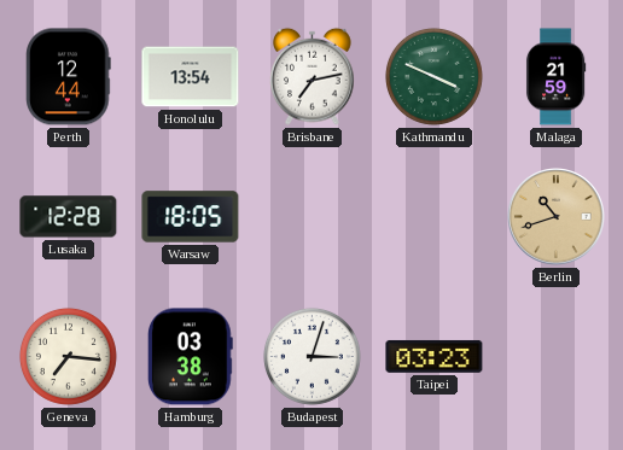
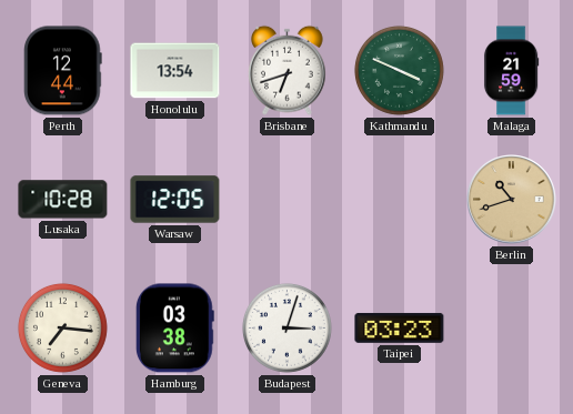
Brisbane: 7:13 -> 6:42 (288, 70)
Lusaka: 12:28 -> 10:28 (63, 200)
Warsaw: 18:05 -> 12:05 (175, 200)
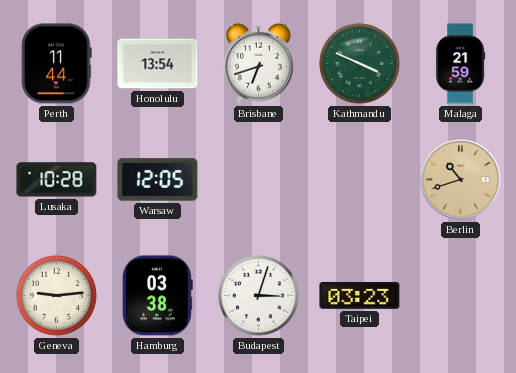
Perth: 12:44 -> 11:44 (57, 64)
Geneva: 7:16 -> 9:14 (56, 295)
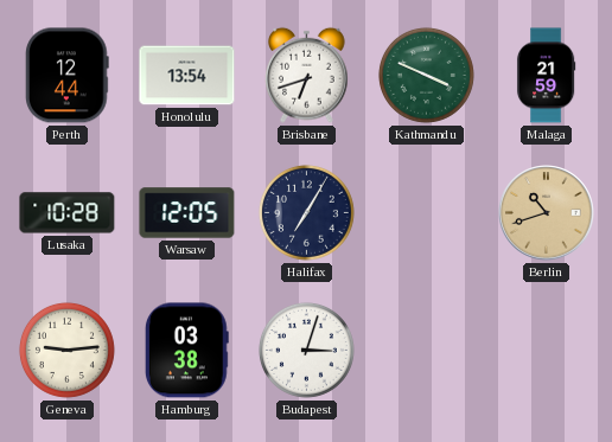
Perth: 11:44 -> 12:44 (68, 76)
Halifax: none -> 7:05 (306, 212)
Taipei: 03:23 -> none (360, 295)
